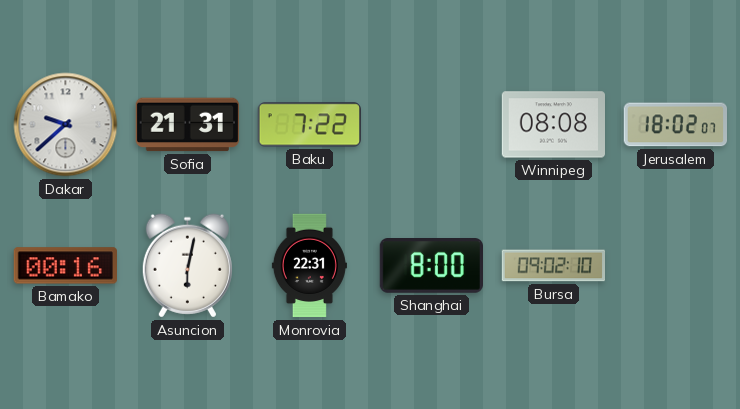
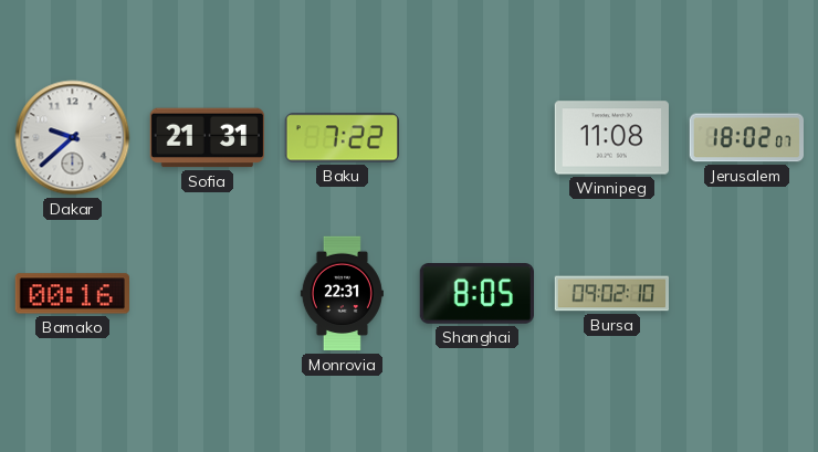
Winnipeg: 08:08 -> 11:08 (611, 138)
Asuncion: 6:02 -> none (187, 266)
Shanghai: 8:00 -> 8:05 (476, 294)
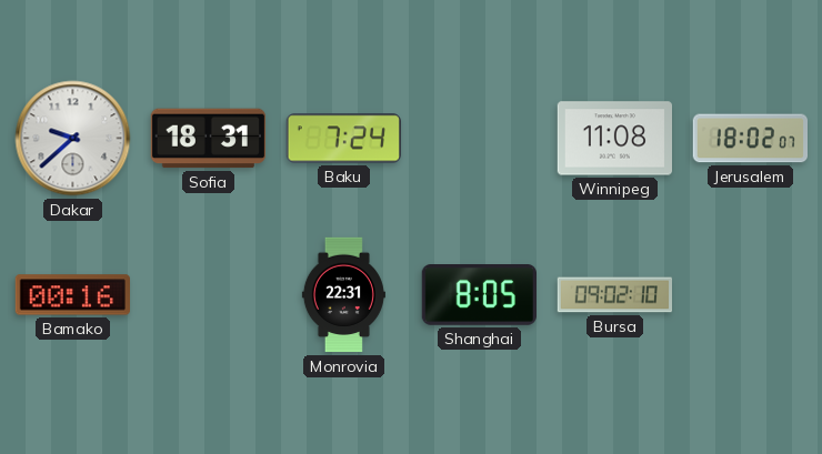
Sofia: 21:31 -> 18:31 (208, 139)
Baku: 7:22 -> 7:24 (343, 139)
